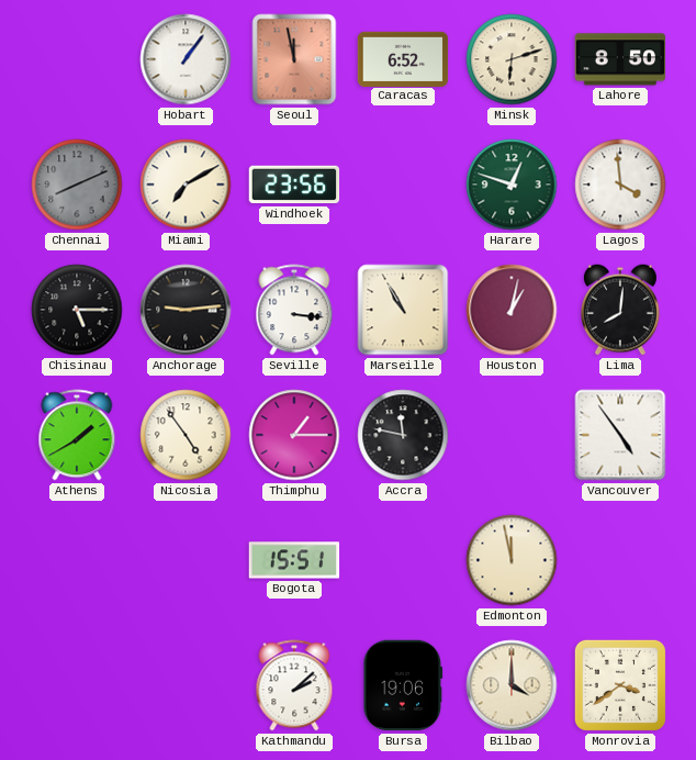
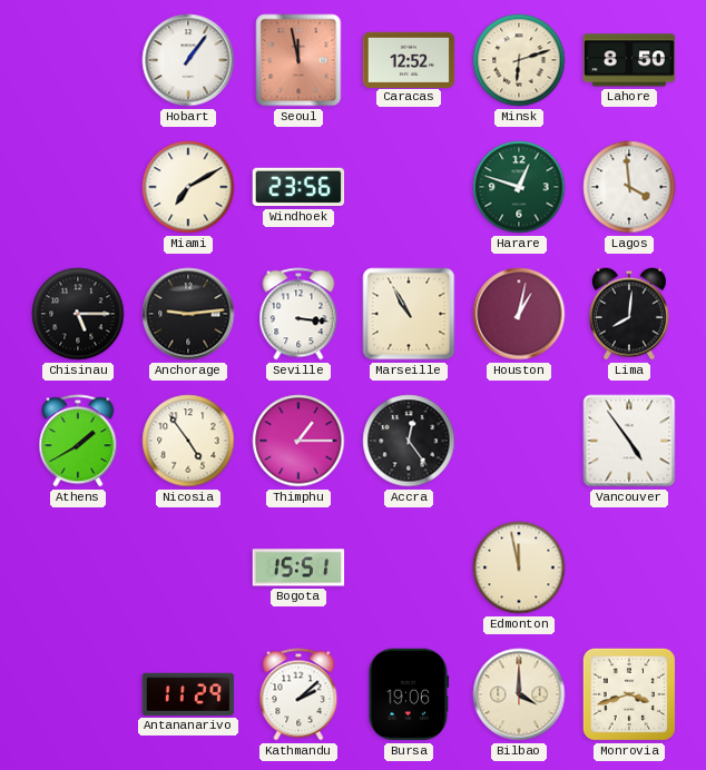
Caracas: 6:52 -> 12:52 (409, 59)
Chennai: 8:11 -> none (77, 185)
Accra: 11:47 -> 12:24 (409, 441)
Antananarivo: none -> 11:29 (188, 694)
Monrovia: 3:39 -> 3:42 (629, 694)
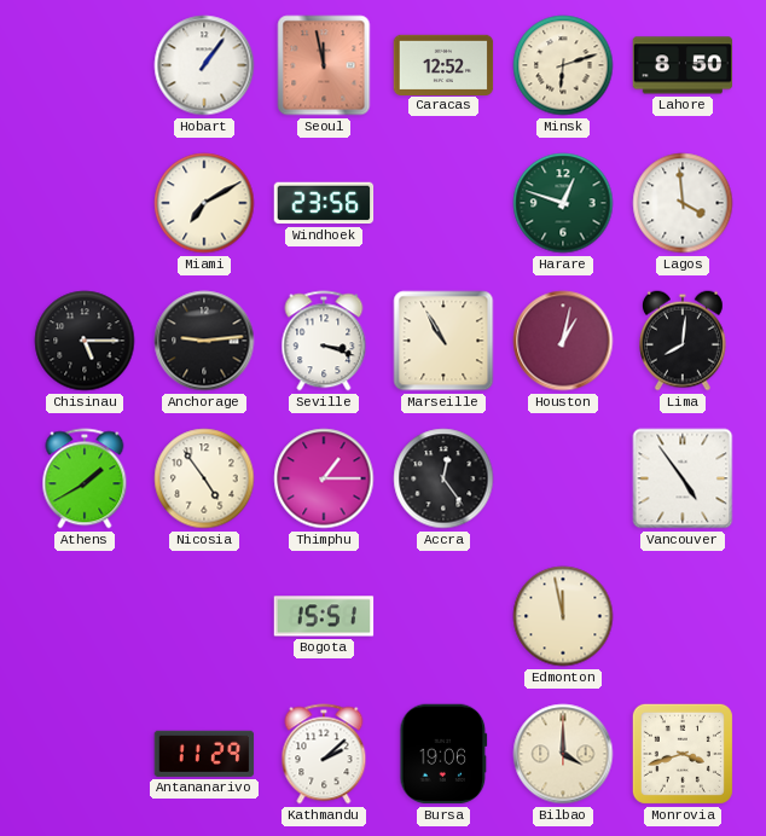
Seville: 3:16 -> 3:18 (324, 341)
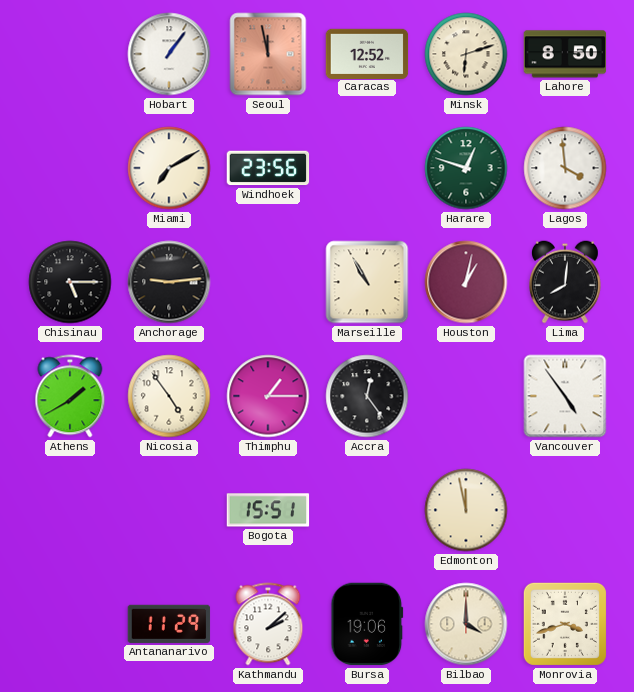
Seville: 3:18 -> none (324, 341)
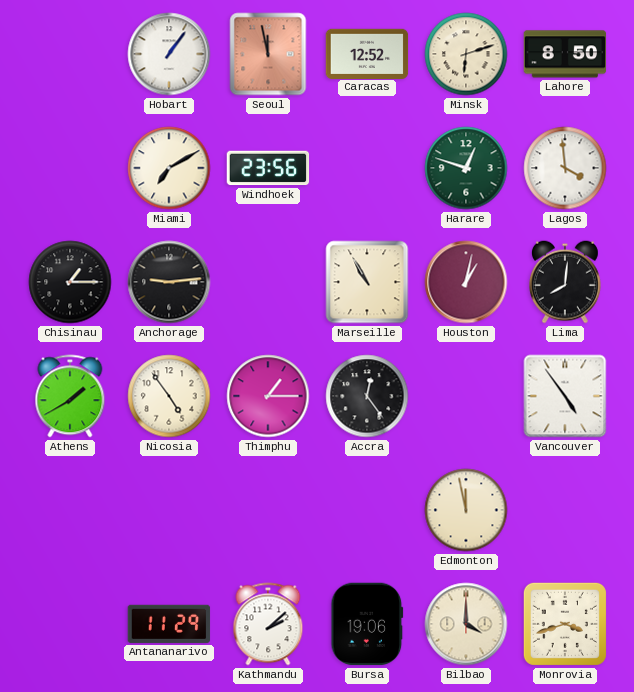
Chisinau: 5:15 -> 1:15 (70, 282)
Bogota: 15:51 -> none (268, 510)
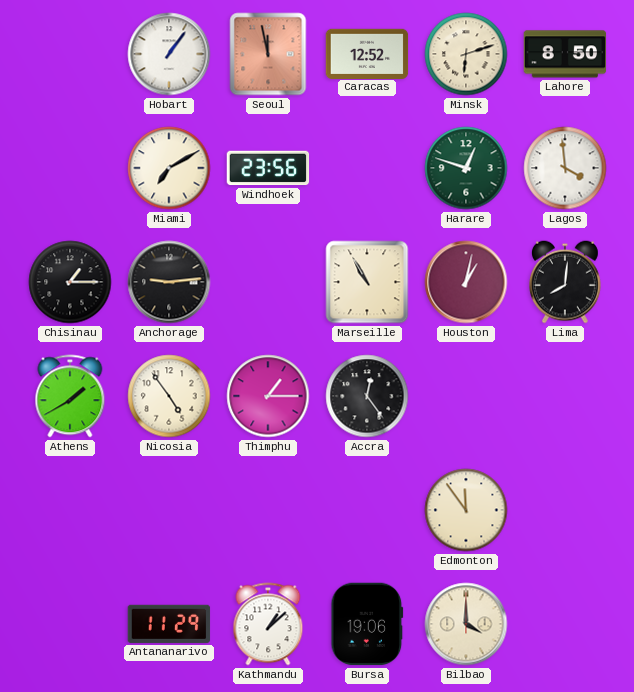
Vancouver: 4:54 -> none (565, 396)
Edmonton: 11:58 -> 11:54 (466, 510)
Kathmandu: 2:08 -> 1:08 (268, 624)
Monrovia: 3:42 -> none (565, 624)
